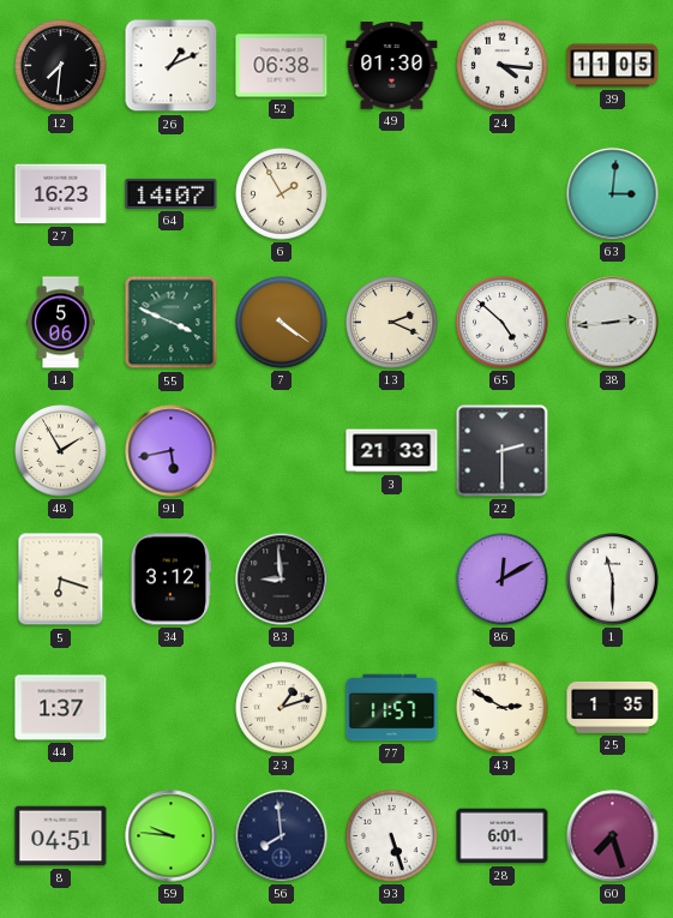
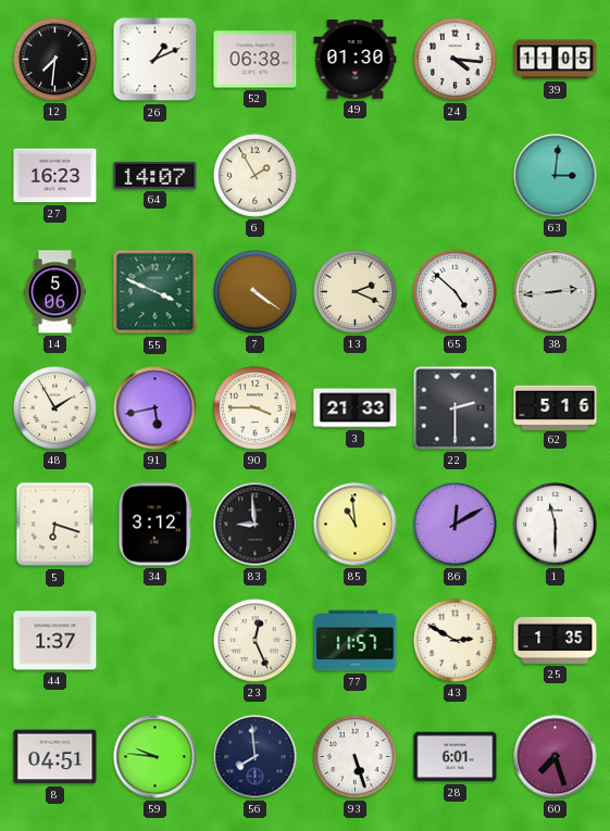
90: none -> 3:45 (256, 408)
62: none -> 5:16 (556, 407)
85: none -> 10:59 (356, 525)
23: 1:12 -> 12:26 (256, 641)
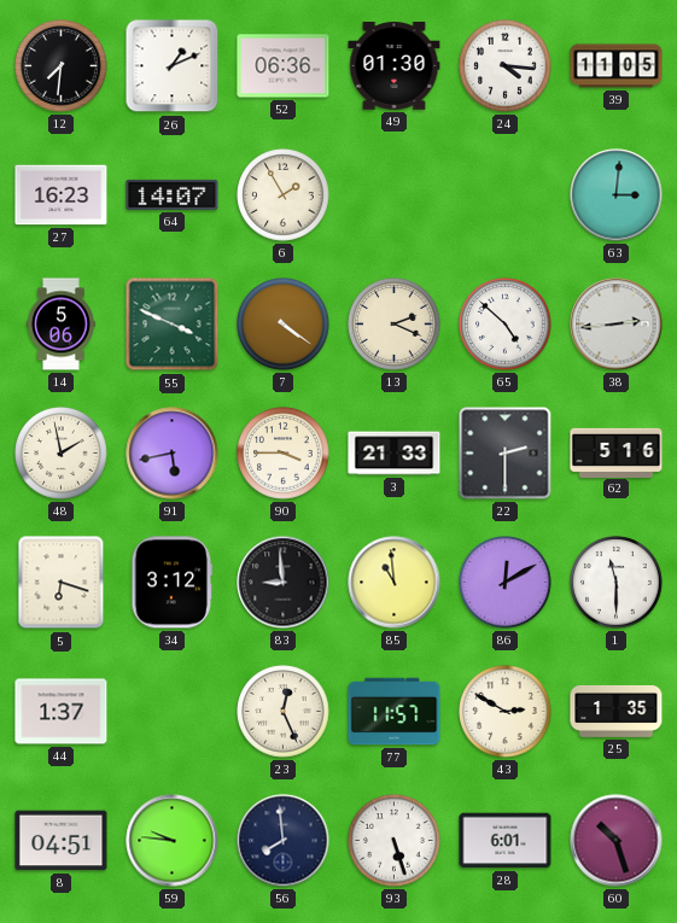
52: 06:38 -> 06:36 (284, 66)
48: 1:55 -> 1:58 (62, 454)
60: 7:27 -> 10:27 (617, 841)
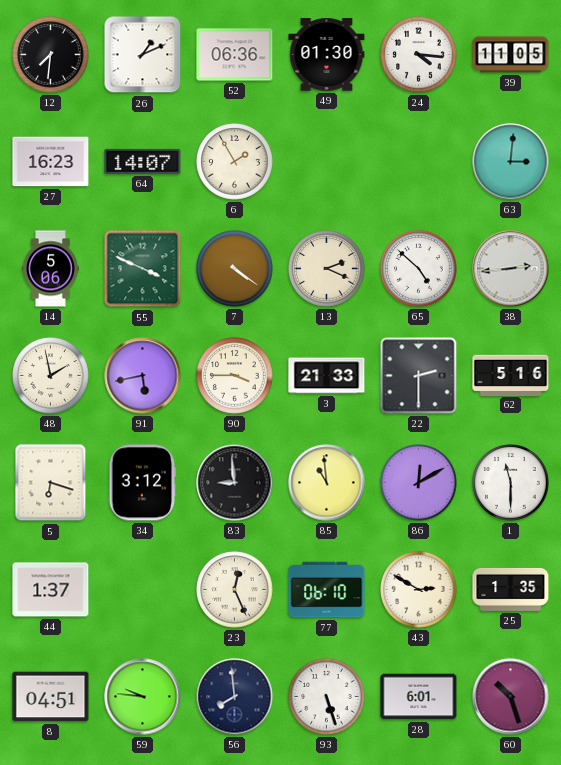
77: 11:57 -> 06:10 (327, 590)
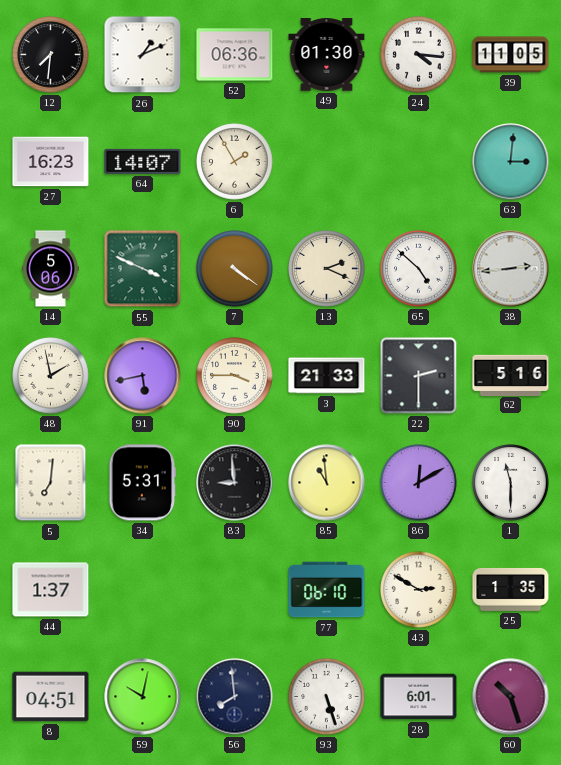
5: 6:18 -> 7:01 (51, 483)
34: 3:12 -> 5:31 (143, 483)
23: 12:26 -> none (235, 590)
59: 9:46 -> 10:02 (143, 697)
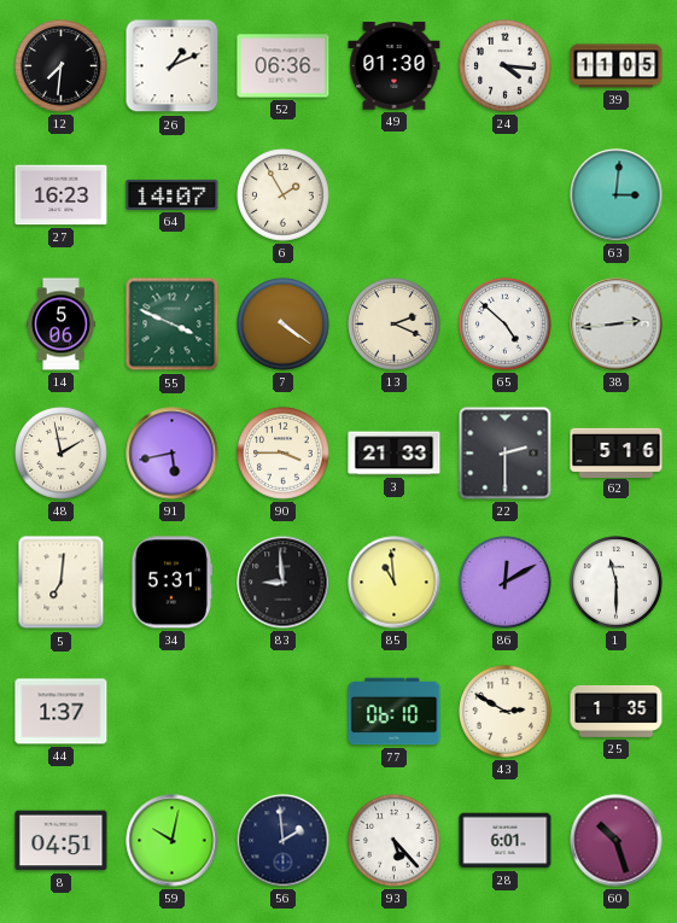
56: 7:59 -> 1:59 (284, 841)
93: 5:27 -> 5:23 (395, 841)
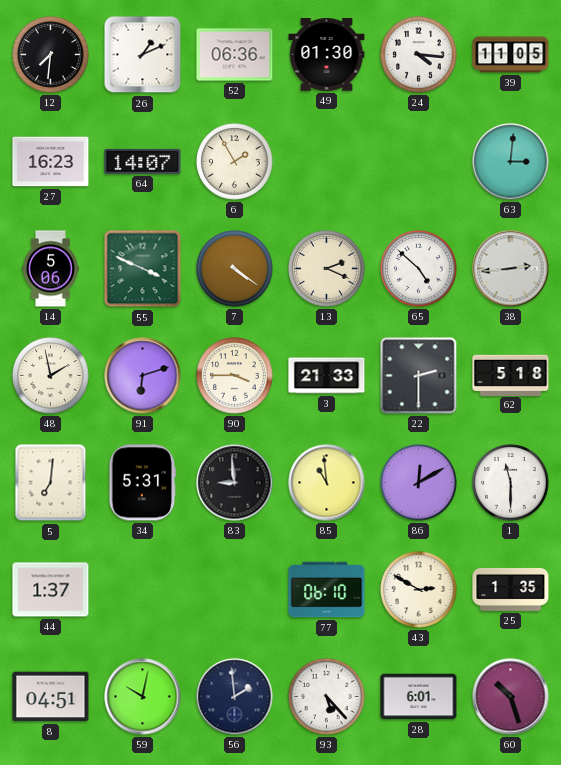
91: 5:43 -> 6:12 (143, 376)
62: 5:16 -> 5:18 (511, 375)
